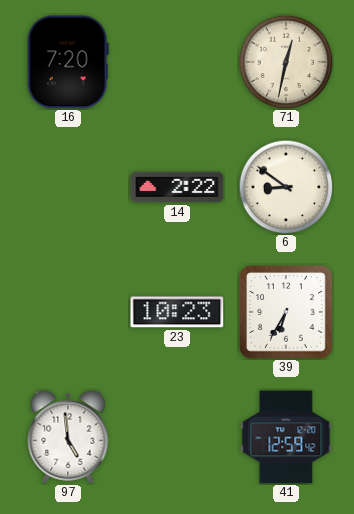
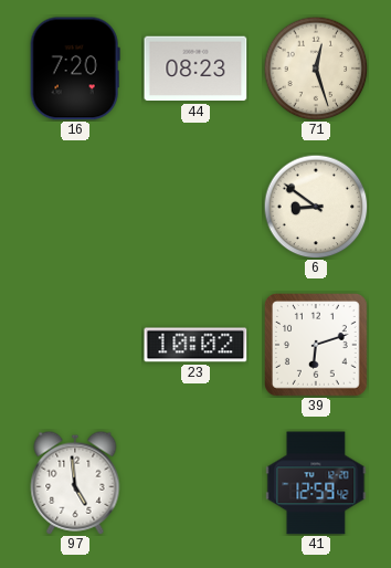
44: none -> 08:23 (196, 69)
71: 12:32 -> 12:27 (316, 69)
14: 2:22 -> none (177, 187)
23: 10:23 -> 10:02 (196, 345)
39: 6:35 -> 6:12 (317, 346)
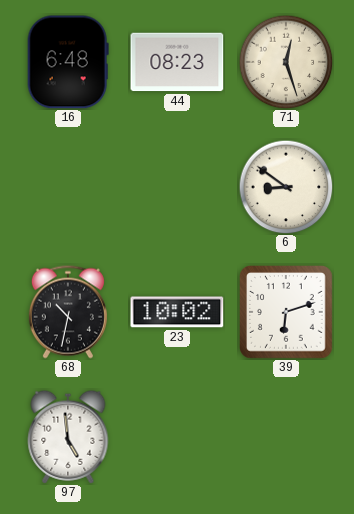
16: 7:20 -> 6:48 (68, 62)
68: none -> 10:32 (68, 312)
41: 12:59 -> none (316, 483)
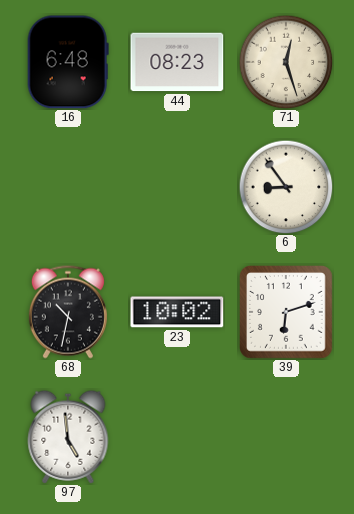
6: 8:51 -> 8:54 (286, 187)
